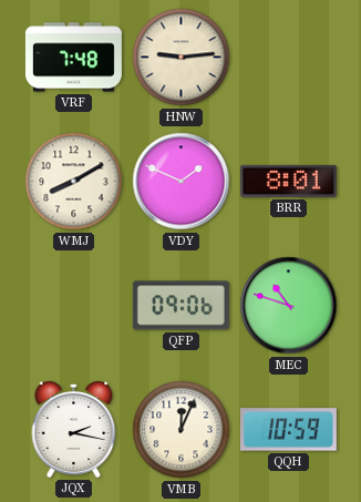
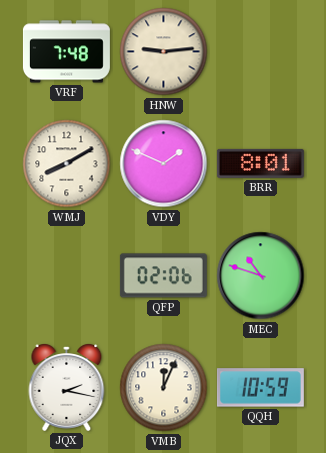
QFP: 09:06 -> 02:06 (163, 276)
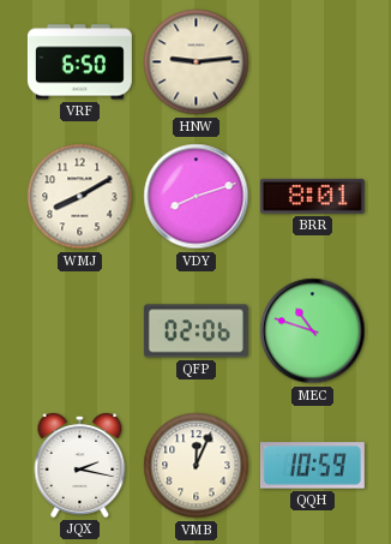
VRF: 7:48 -> 6:50 (79, 62)
VDY: 1:49 -> 8:12 (197, 197)
